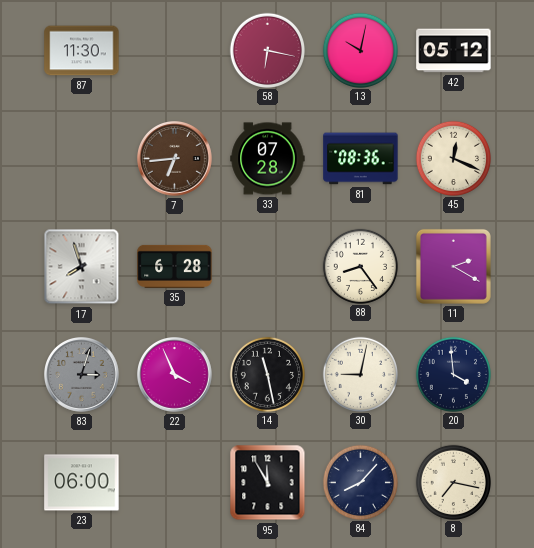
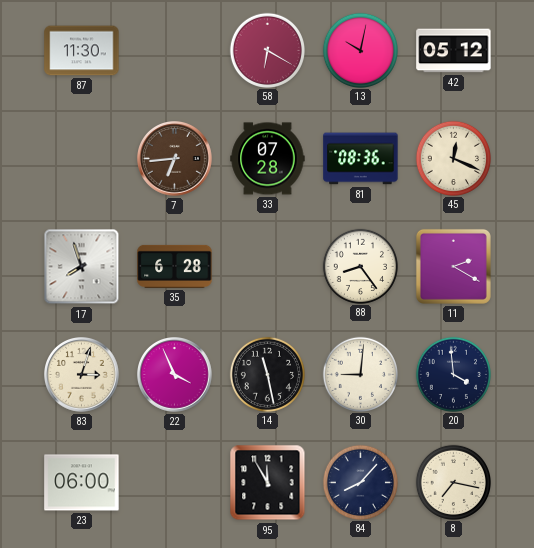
58: 6:17 -> 6:20 (267, 50)
83 dial: grey -> cream (82, 375)
30: 9:02 -> 9:01 (360, 374)
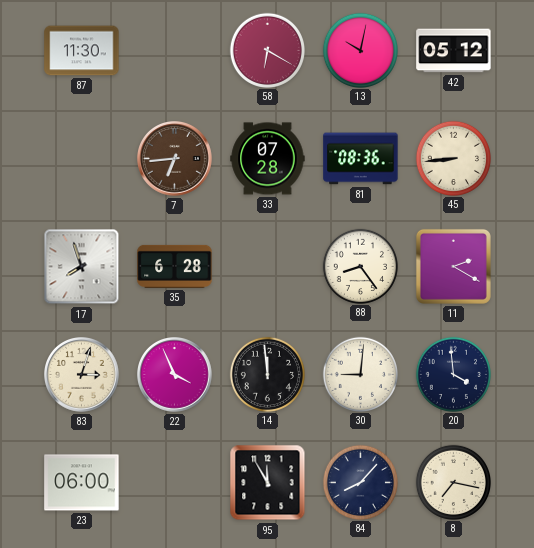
45: 12:19 -> 8:44 (453, 158)
14: 11:28 -> 11:59 (267, 374)
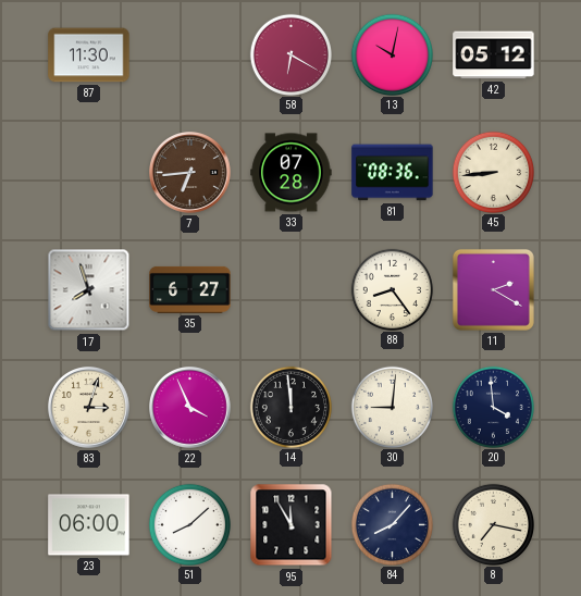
35: 6:28 -> 6:27 (190, 289)
51: none -> 8:08 (189, 524)
